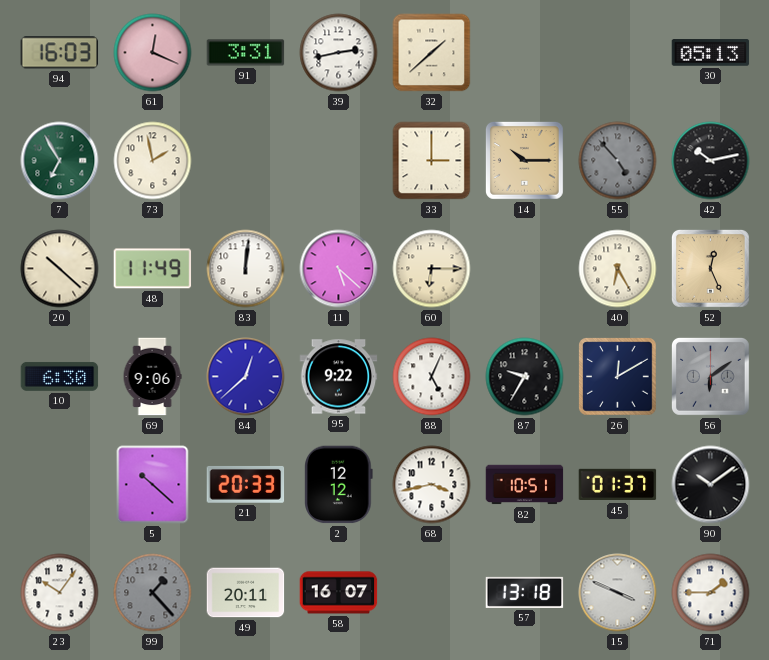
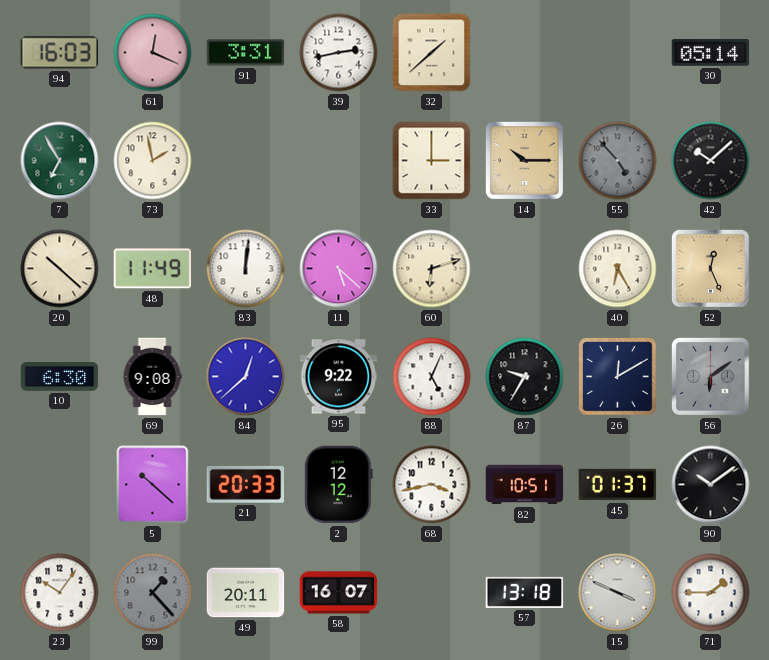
30: 05:13 -> 05:14 (711, 53)
42: 10:13 -> 10:08 (711, 161)
60: 6:15 -> 6:12 (432, 269)
69: 9:06 -> 9:08 (152, 377)
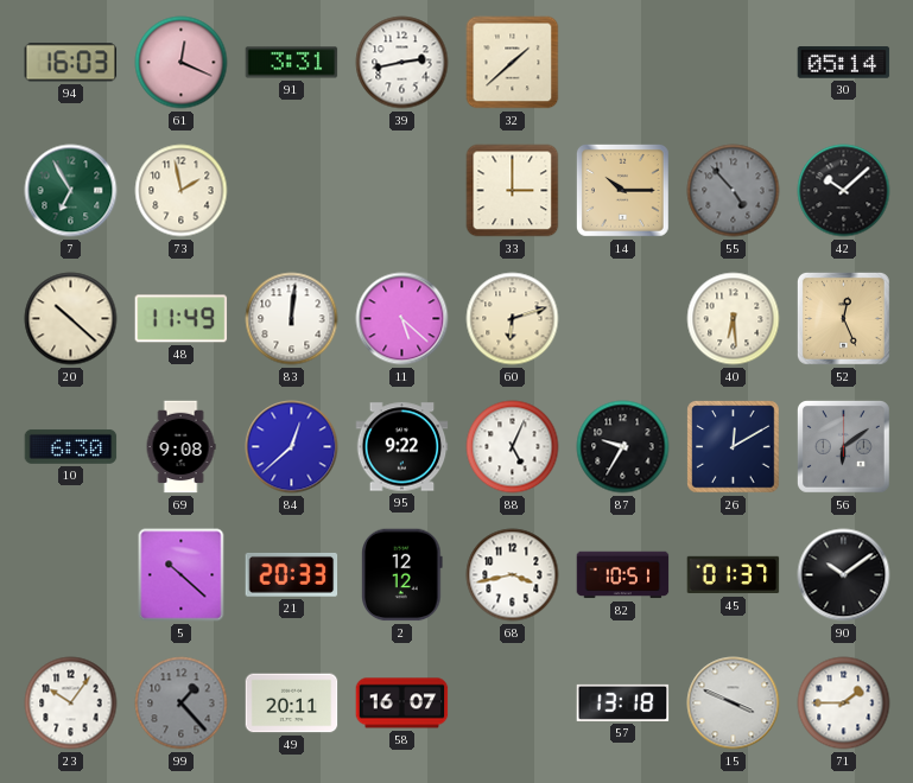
40: 6:25 -> 6:29 (734, 319)
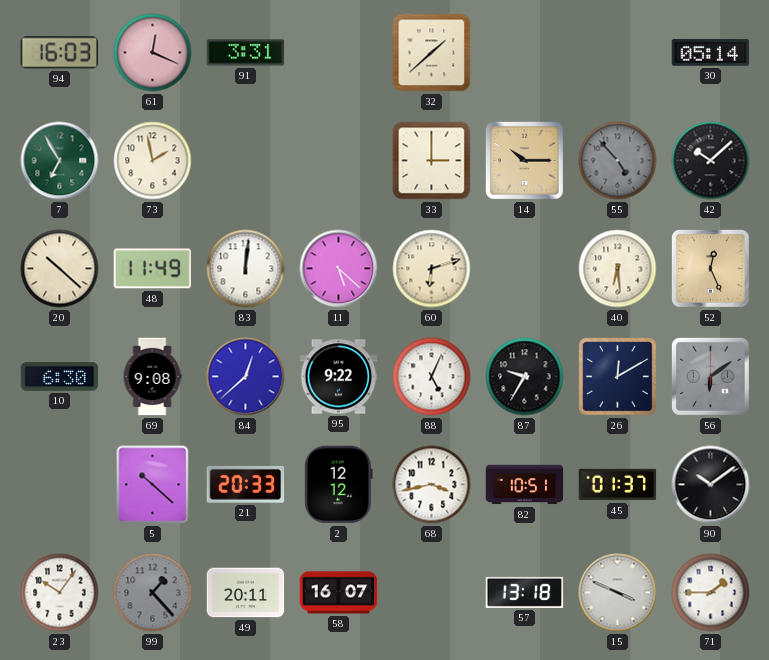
39: 2:43 -> none (402, 63)
